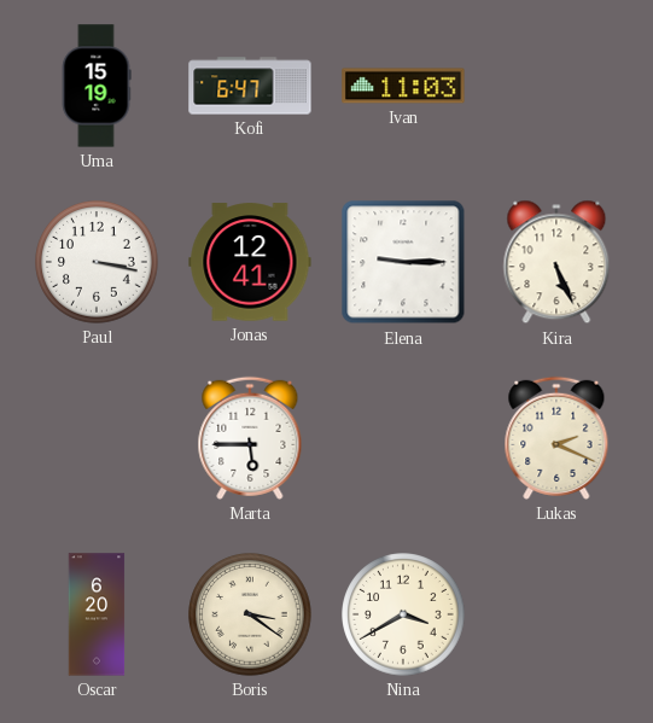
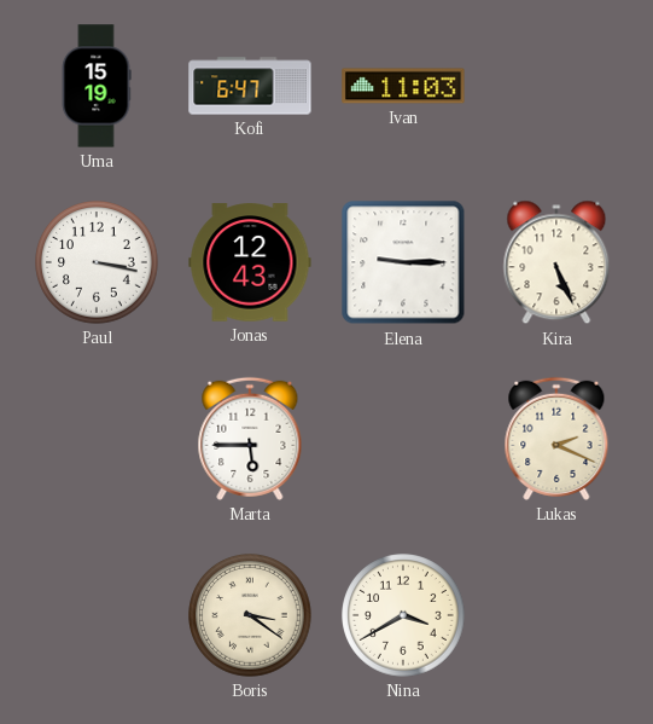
Jonas: 12:41 -> 12:43 (250, 262)
Oscar: 6:20 -> none (97, 614)
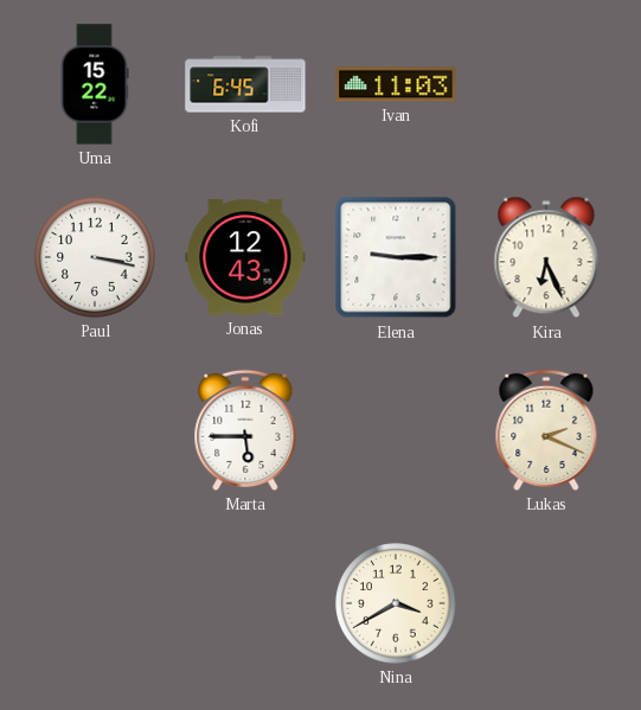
Uma: 15:19 -> 15:22 (95, 84)
Kofi: 6:47 -> 6:45 (245, 84)
Kira: 5:26 -> 6:26 (546, 257)
Boris: 3:21 -> none (250, 615)
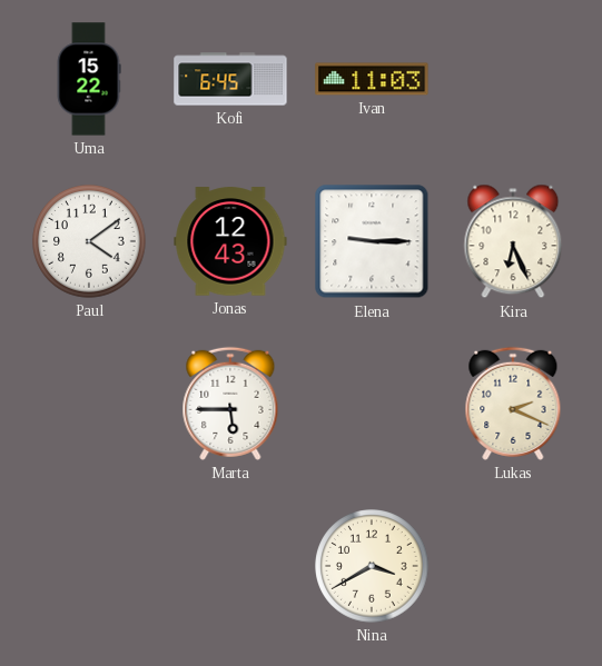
Paul: 3:17 -> 4:09 (89, 241)
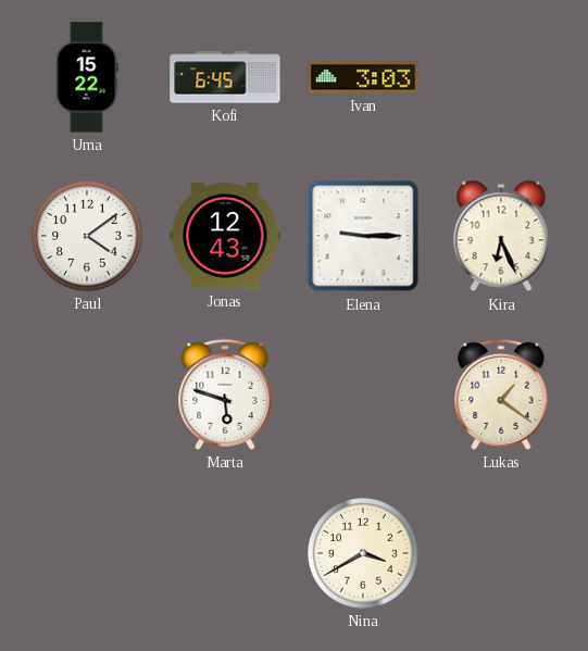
Ivan: 11:03 -> 3:03 (363, 77)
Marta: 5:45 -> 5:48 (225, 395)
Lukas: 2:19 -> 1:21 (501, 395)
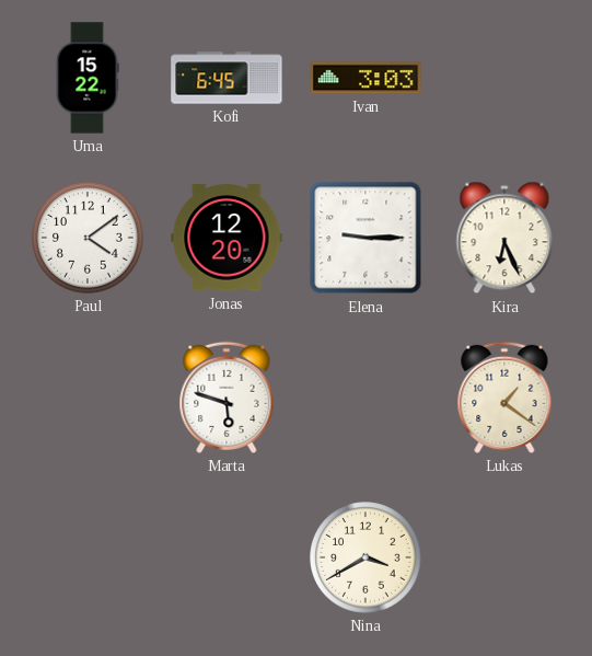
Jonas: 12:43 -> 12:20 (227, 238)
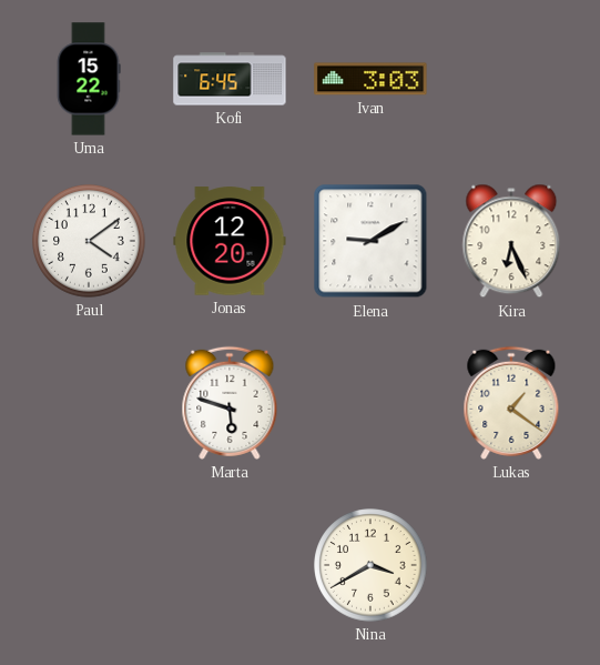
Elena: 9:15 -> 9:10 (370, 241)
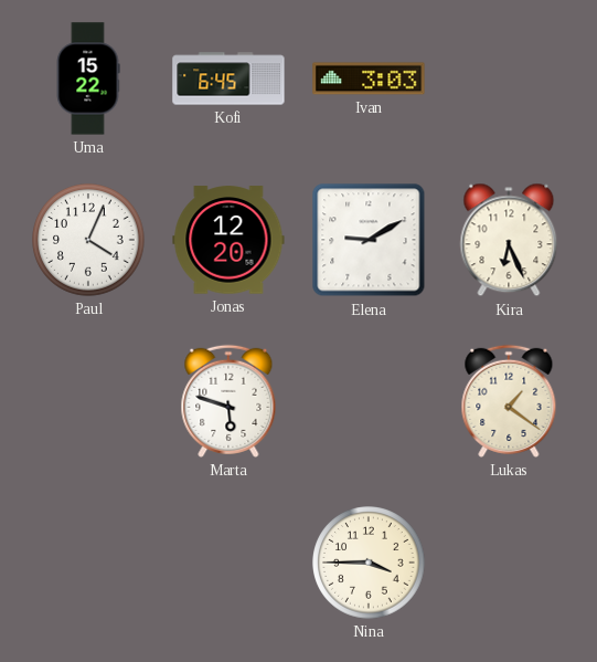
Paul: 4:09 -> 4:04 (88, 240)
Nina: 3:40 -> 3:45 (369, 563)
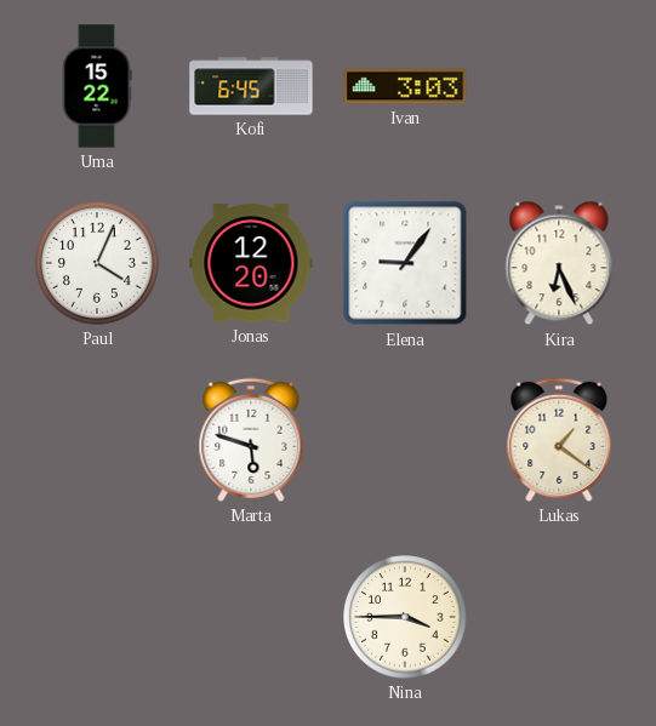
Elena: 9:10 -> 9:06 (405, 263)
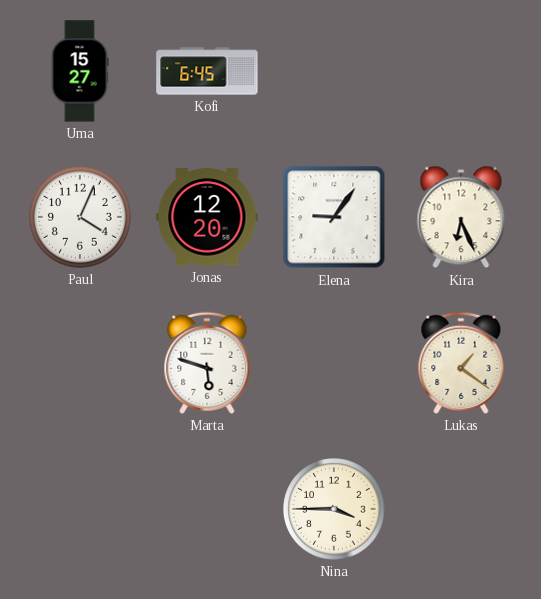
Uma: 15:22 -> 15:27 (80, 71)
Ivan: 3:03 -> none (405, 86)
